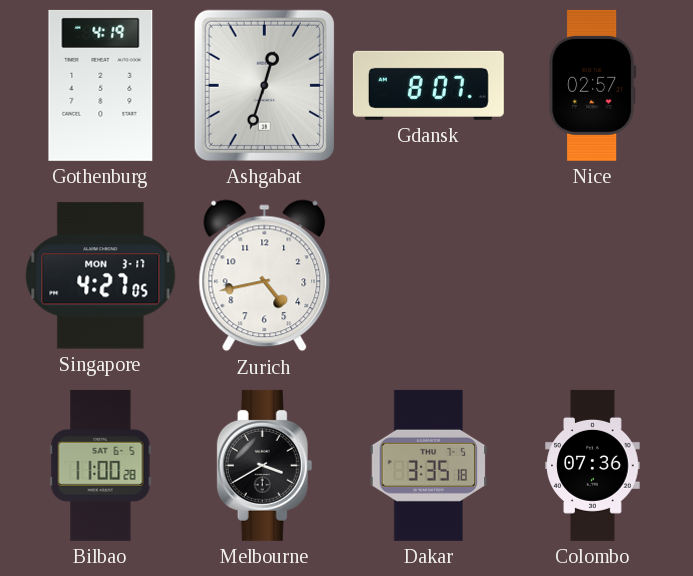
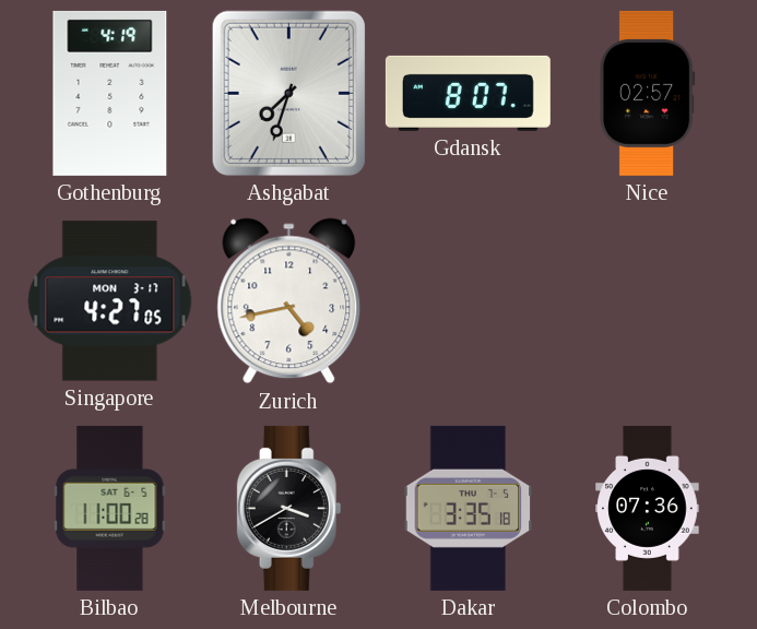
Ashgabat: 12:33 -> 7:33 (288, 93)
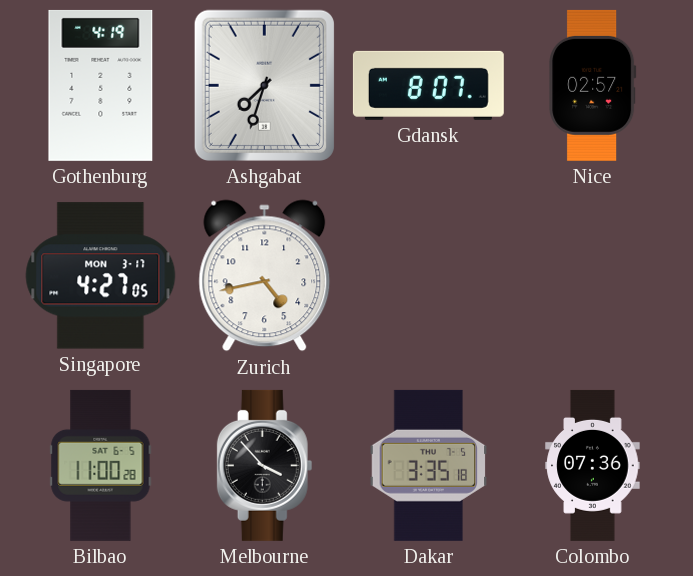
Melbourne: 3:40 -> 3:53 (265, 465)
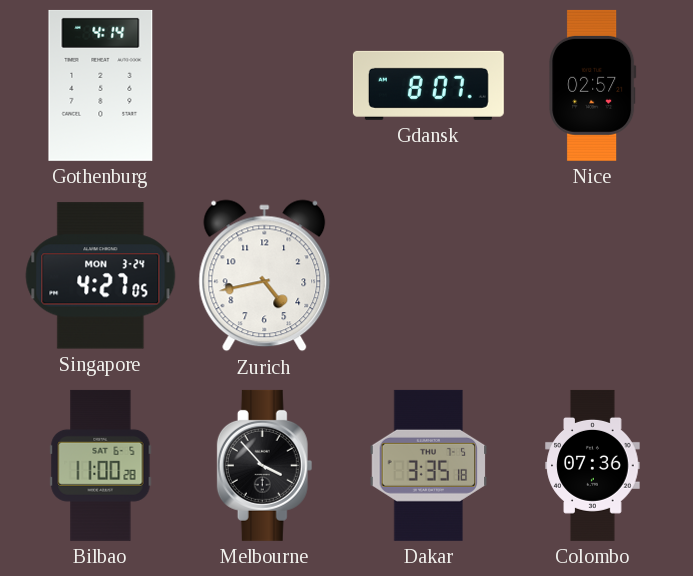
Gothenburg: 4:19 -> 4:14 (101, 85)
Ashgabat: 7:33 -> none (264, 85)
Singapore date: MON 3-17 -> MON 3-24 (101, 276)
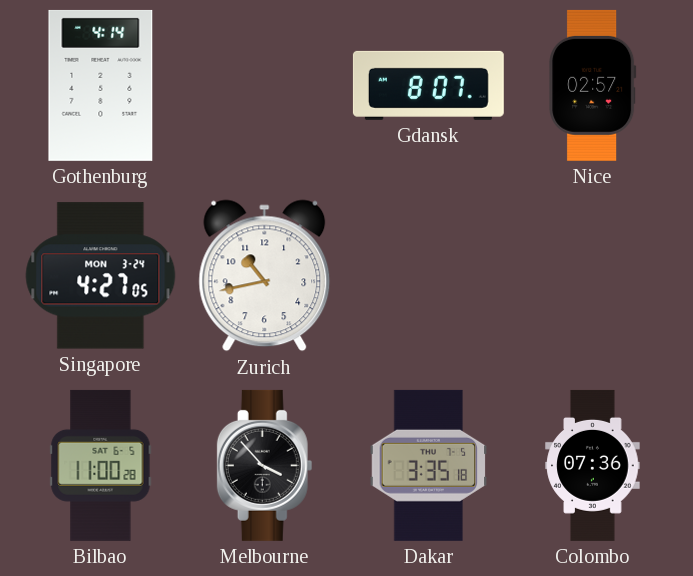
Zurich: 4:43 -> 10:43 (265, 276)
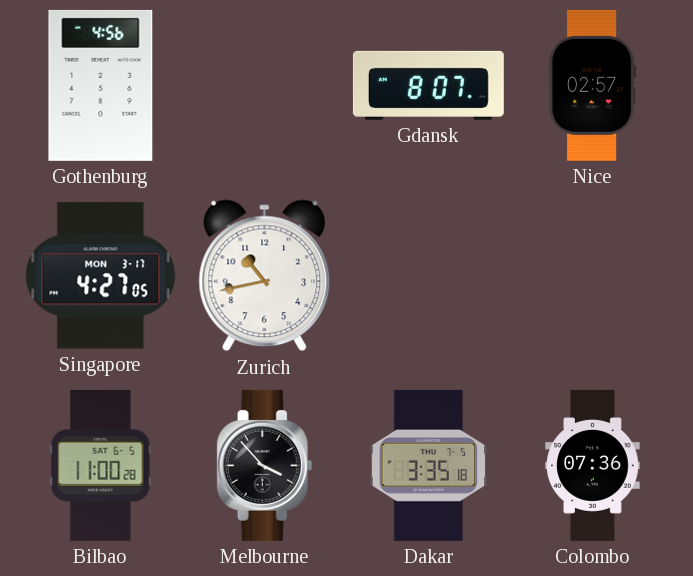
Gothenburg: 4:14 -> 4:56 (101, 85)
Singapore date: MON 3-24 -> MON 3-17 (101, 276)
